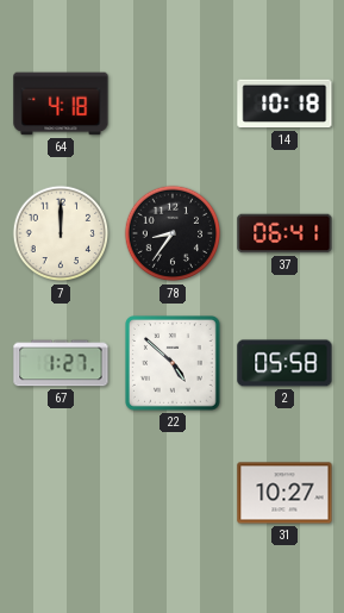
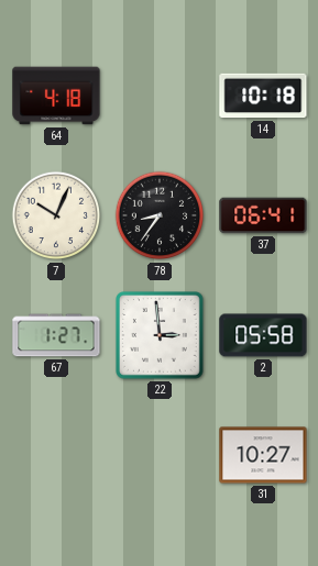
7: 12:00 -> 10:04 (56, 215)
22: 4:52 -> 2:59 (161, 336)
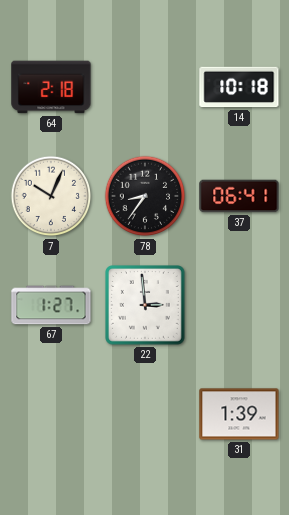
64: 4:18 -> 2:18 (51, 87)
2: 05:58 -> none (263, 335)
31: 10:27 -> 1:39 (239, 414)
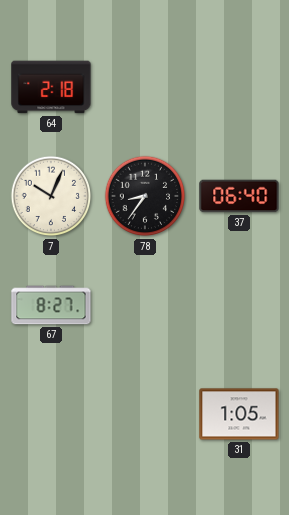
14: 10:18 -> none (239, 87)
37: 06:41 -> 06:40 (239, 196)
67: 1:27 -> 8:27 (51, 305)
22: 2:59 -> none (146, 306)
31: 1:39 -> 1:05 (239, 414)
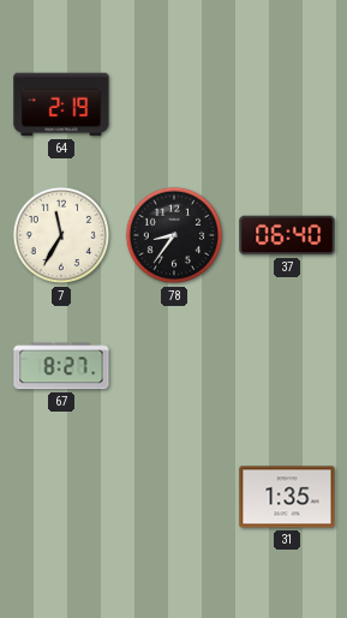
64: 2:18 -> 2:19 (61, 104)
7: 10:04 -> 11:35 (61, 235)
31: 1:05 -> 1:35 (287, 497)
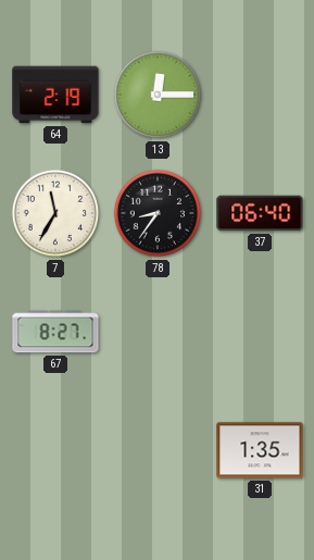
13: none -> 12:15 (158, 95)
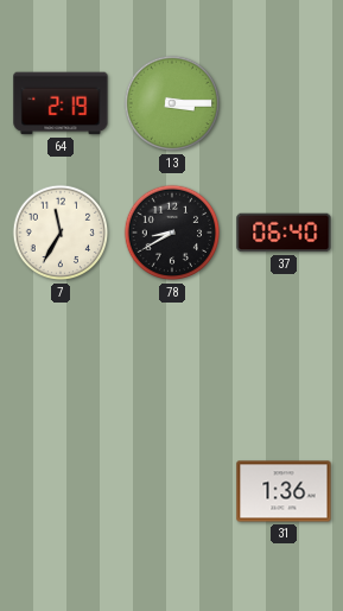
13: 12:15 -> 3:15 (172, 103)
78: 8:36 -> 8:40 (172, 233)
67: 8:27 -> none (55, 332)
31: 1:35 -> 1:36 (284, 491)
